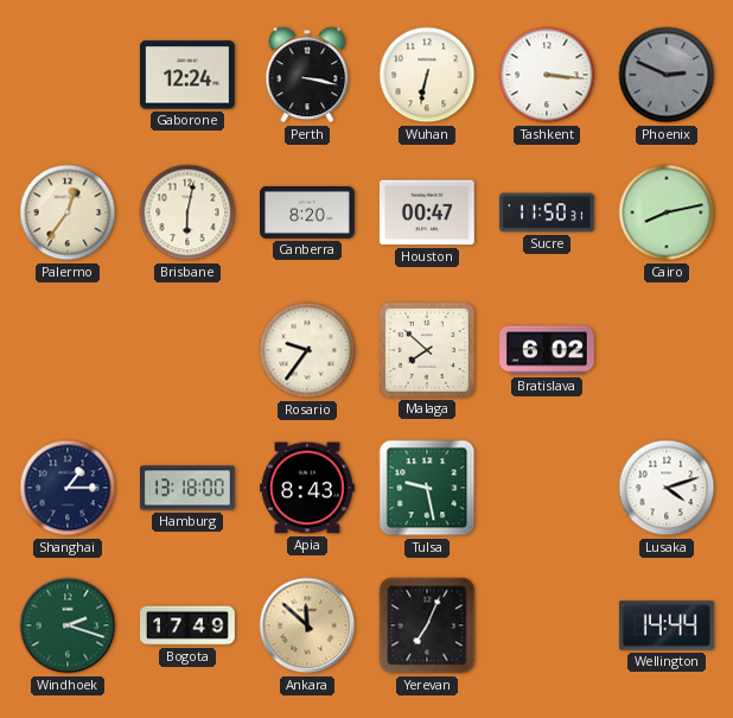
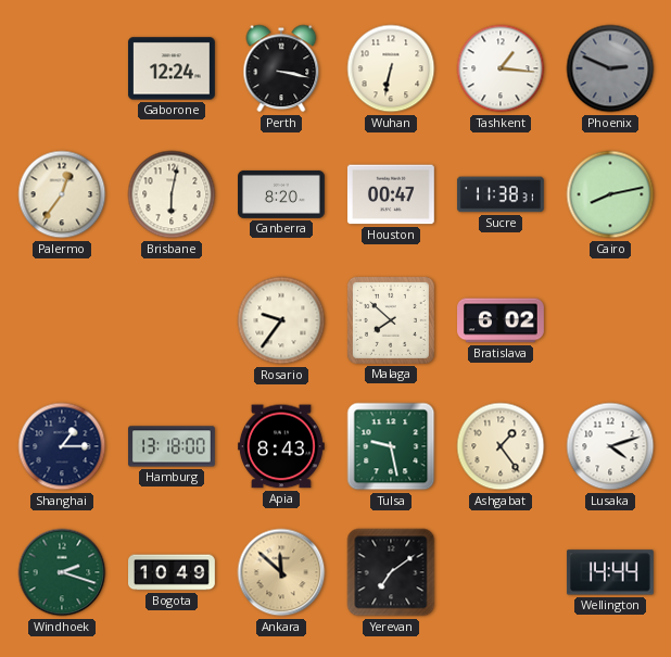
Tashkent: 3:16 -> 1:16 (501, 68)
Sucre: 11:50 -> 11:38 (501, 194)
Ashgabat: none -> 1:24 (501, 446)
Bogota: 17:49 -> 10:49 (173, 572)
Yerevan: 7:04 -> 7:09 (391, 572)
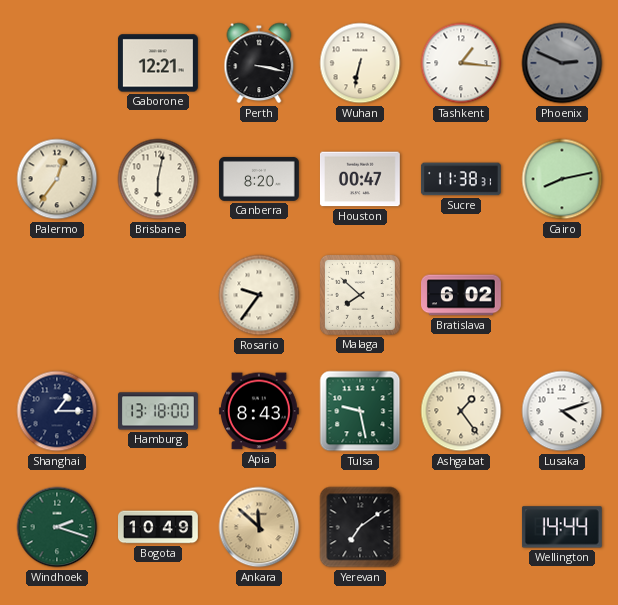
Gaborone: 12:24 -> 12:21 (158, 63)
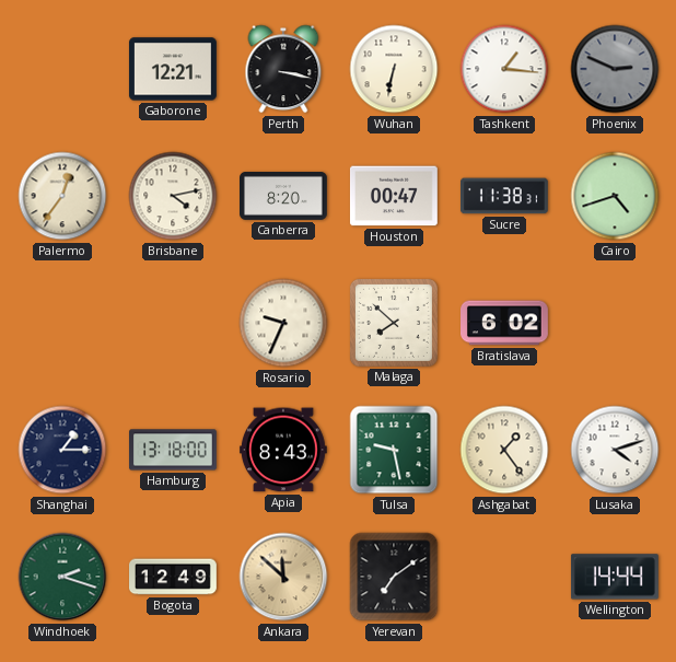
Brisbane: 6:02 -> 4:13 (173, 196)
Cairo: 8:13 -> 4:42 (615, 196)
Rosario: 9:36 -> 9:34 (283, 323)
Bogota: 10:49 -> 12:49 (174, 577)
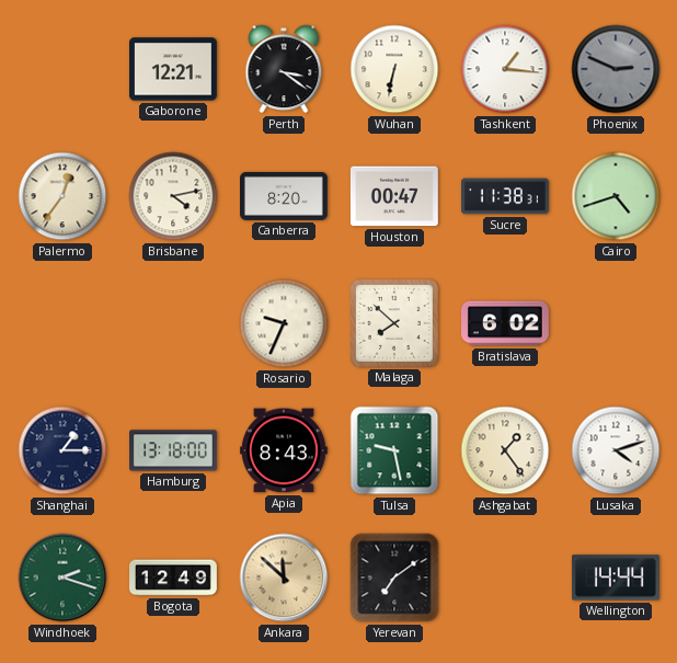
Perth: 3:17 -> 3:21 (284, 69)
